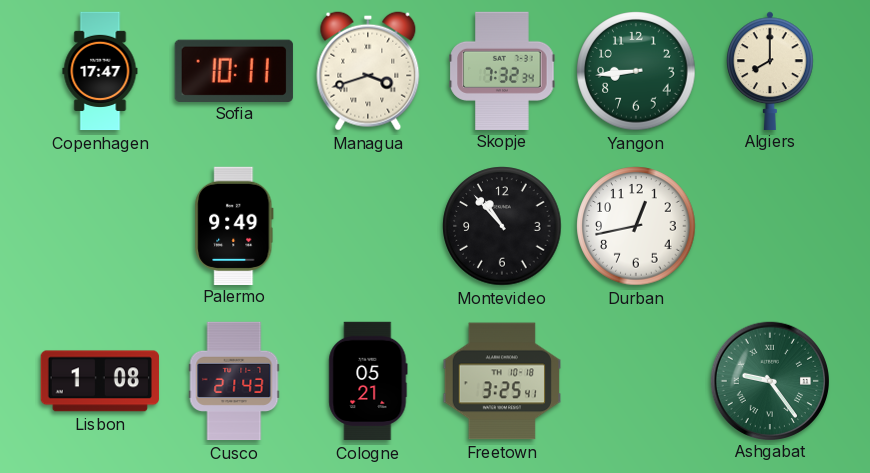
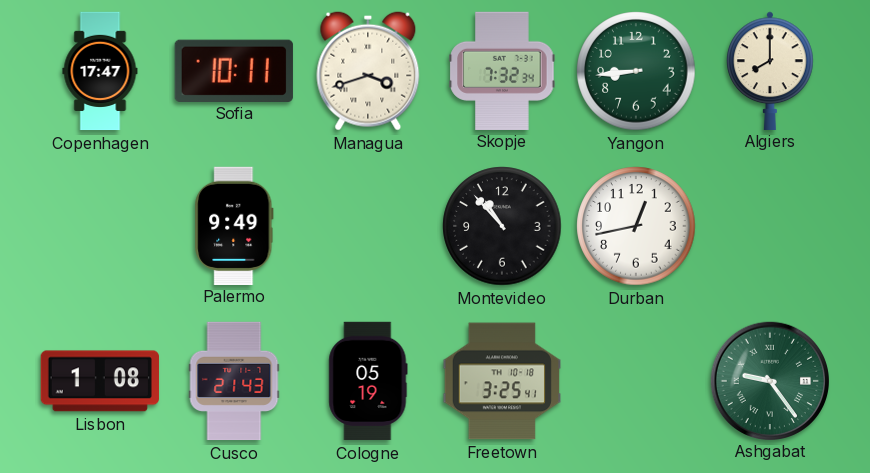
Cologne: 05:21 -> 05:19 (368, 381)
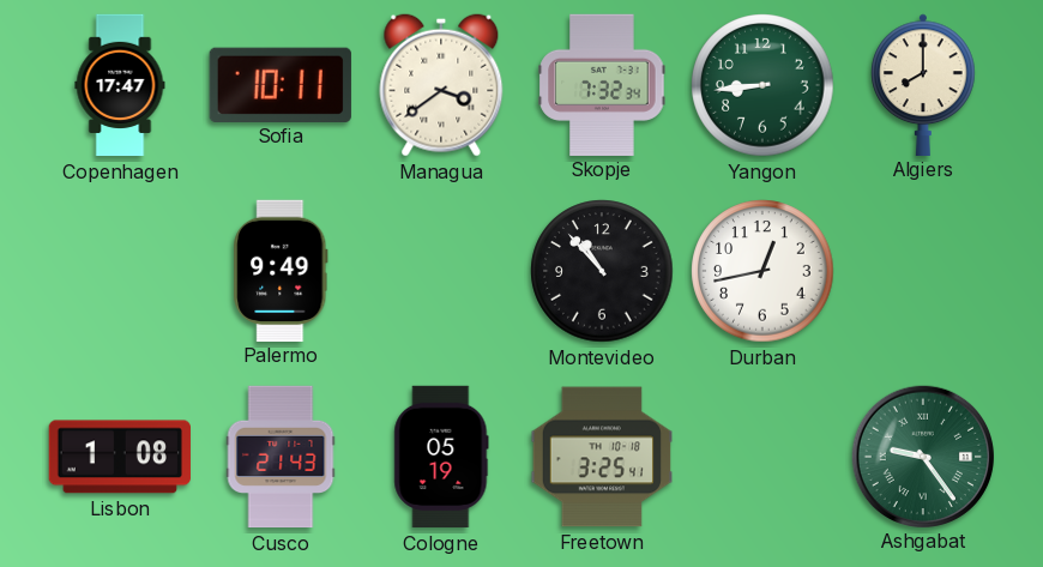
Managua: 3:42 -> 3:39 (441, 85)
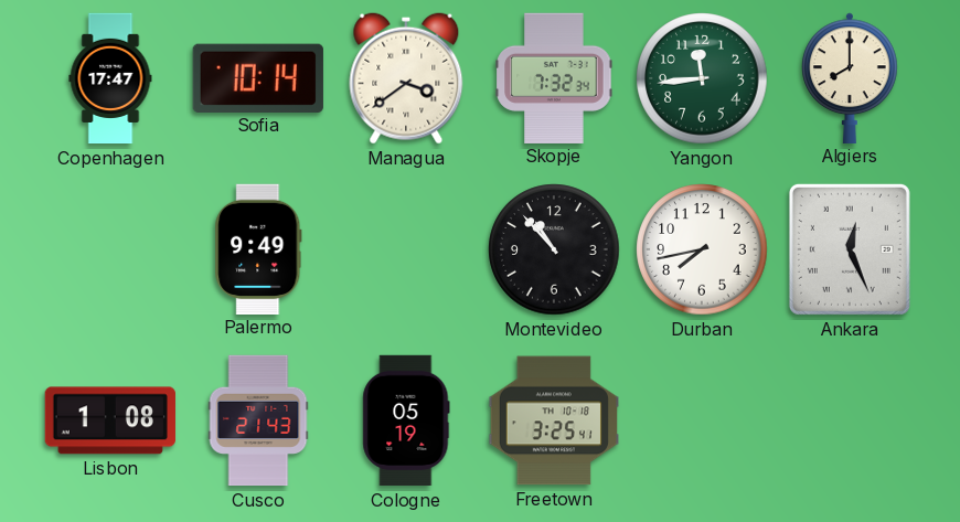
Sofia: 10:11 -> 10:14 (258, 77)
Yangon: 8:44 -> 11:44 (702, 78)
Durban: 12:43 -> 7:43 (702, 249)
Ankara: none -> 12:26 (850, 249)
Ashgabat: 9:24 -> none (922, 456)
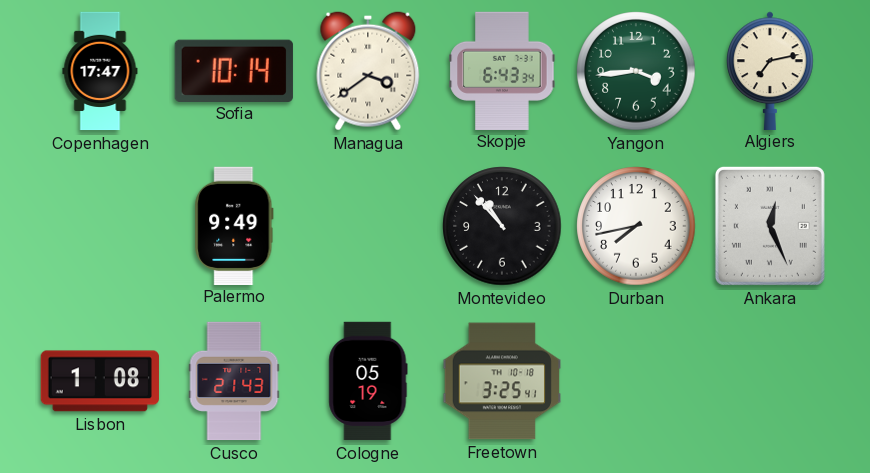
Skopje: 7:32 -> 6:43 (502, 70)
Yangon: 11:44 -> 3:44 (636, 71)
Algiers: 8:00 -> 7:13 (771, 70)
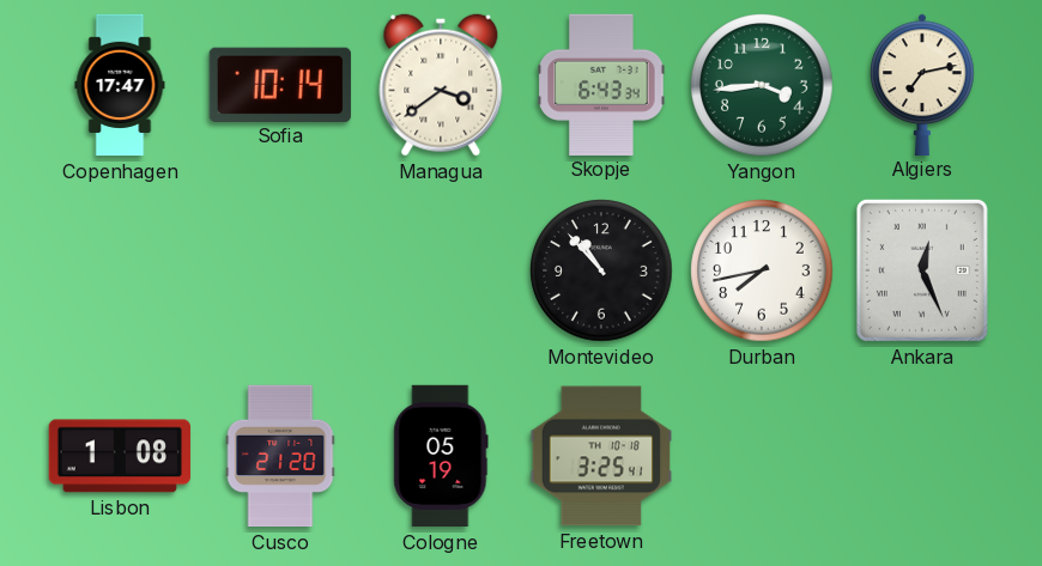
Palermo: 9:49 -> none (234, 225)
Cusco: 21:43 -> 21:20 (280, 456)
